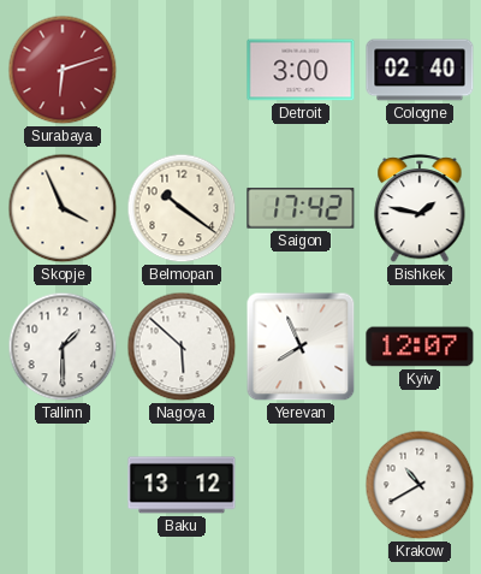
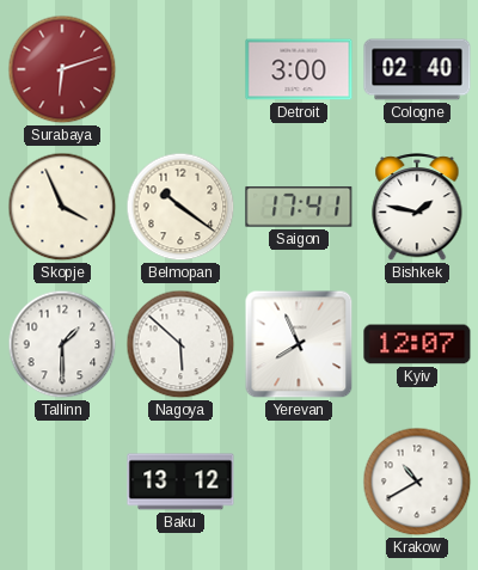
Saigon: 17:42 -> 17:41 (299, 207)
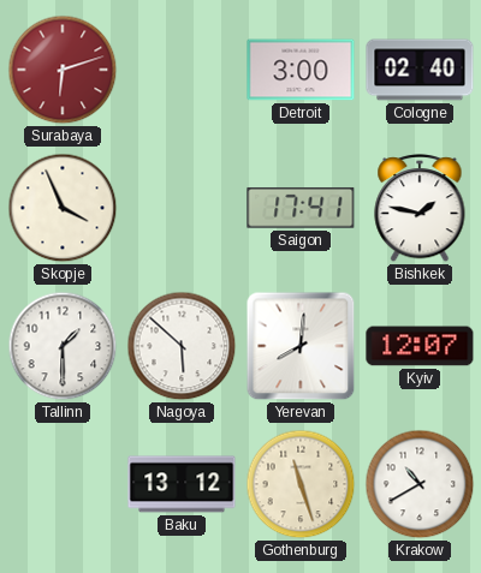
Belmopan: 10:21 -> none (180, 207)
Yerevan: 7:56 -> 8:01 (301, 346)
Gothenburg: none -> 11:27 (301, 484)
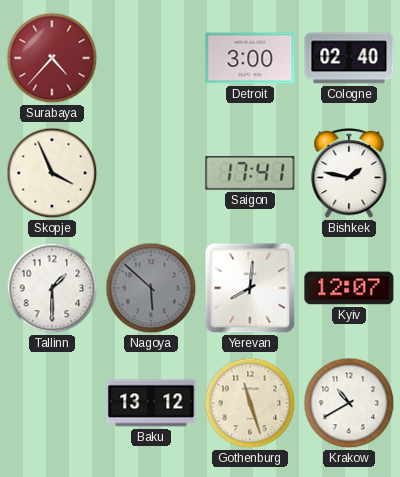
Surabaya: 6:12 -> 4:37 (52, 58)
Nagoya dial: white -> grey (151, 288)
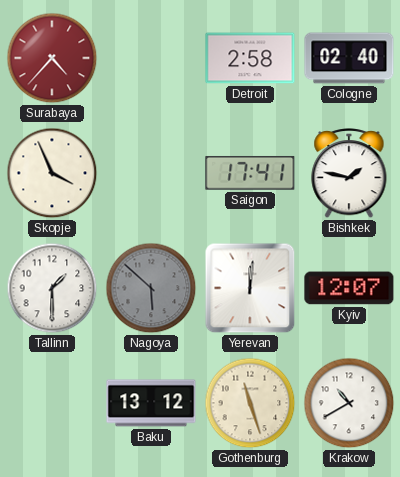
Detroit: 3:00 -> 2:58 (250, 58)
Yerevan: 8:01 -> 12:01 (250, 288)
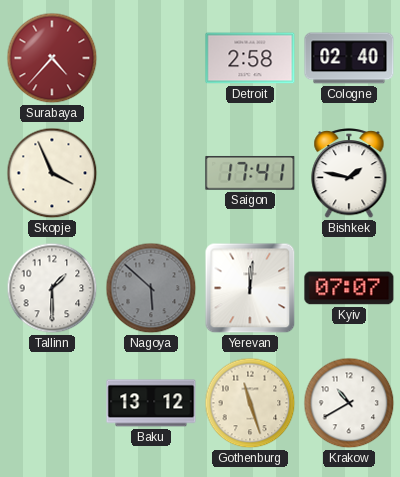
Kyiv: 12:07 -> 07:07 (349, 288)
